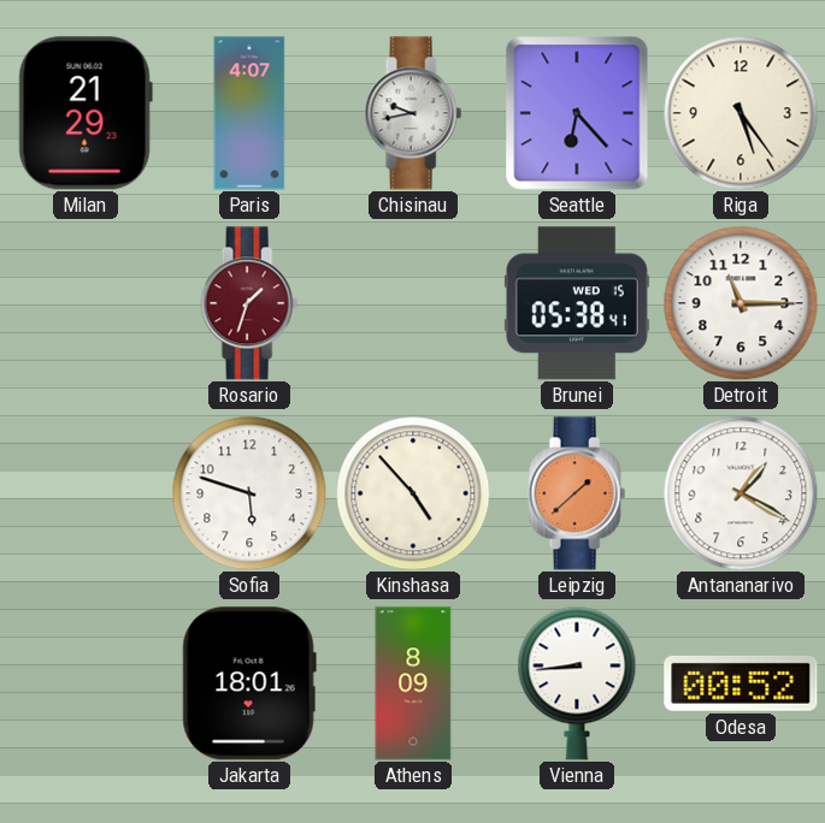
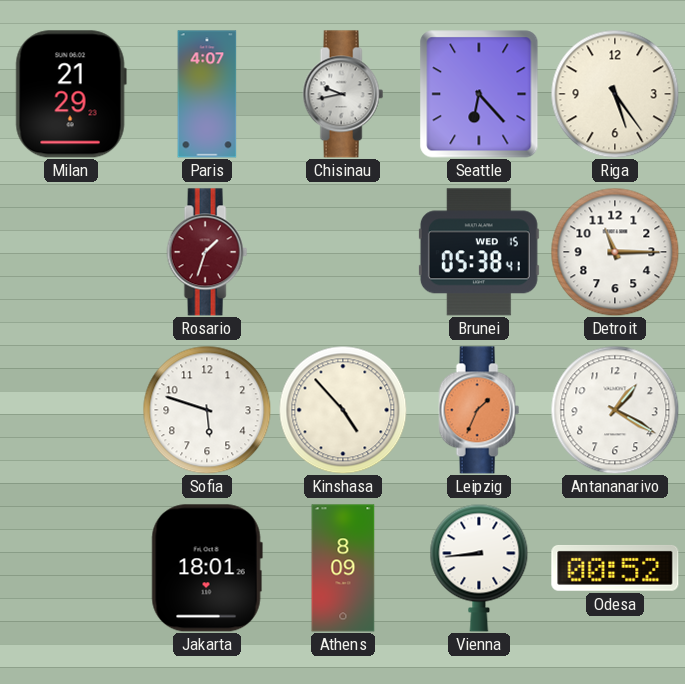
Leipzig: 1:38 -> 1:34 (479, 410)
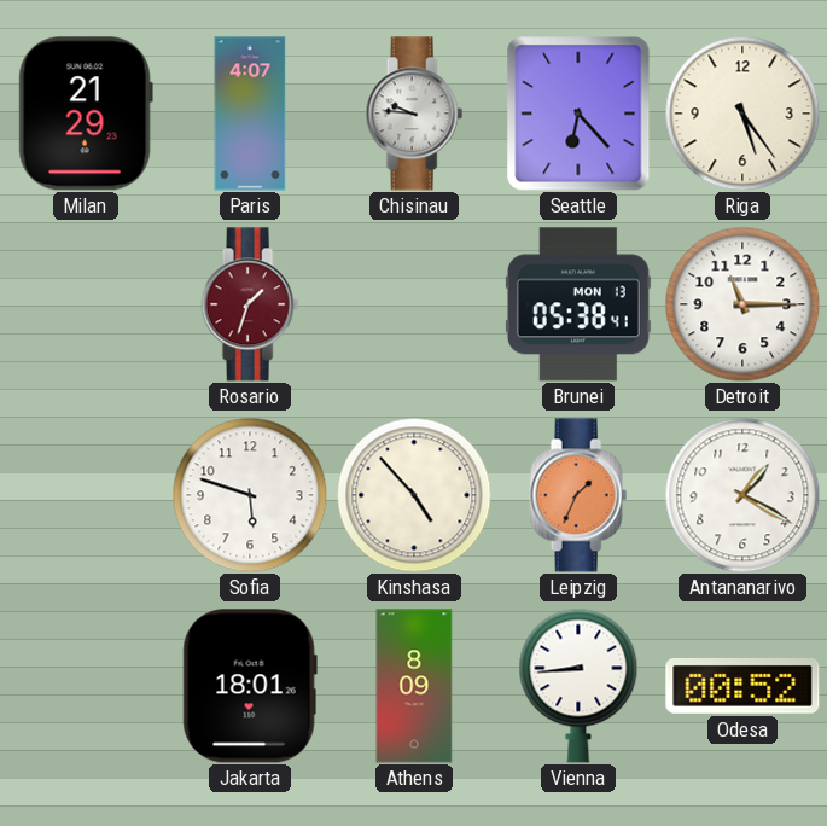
Chisinau: 9:43 -> 9:46 (414, 114)
Brunei date: WED 15 -> MON 13 (578, 304)
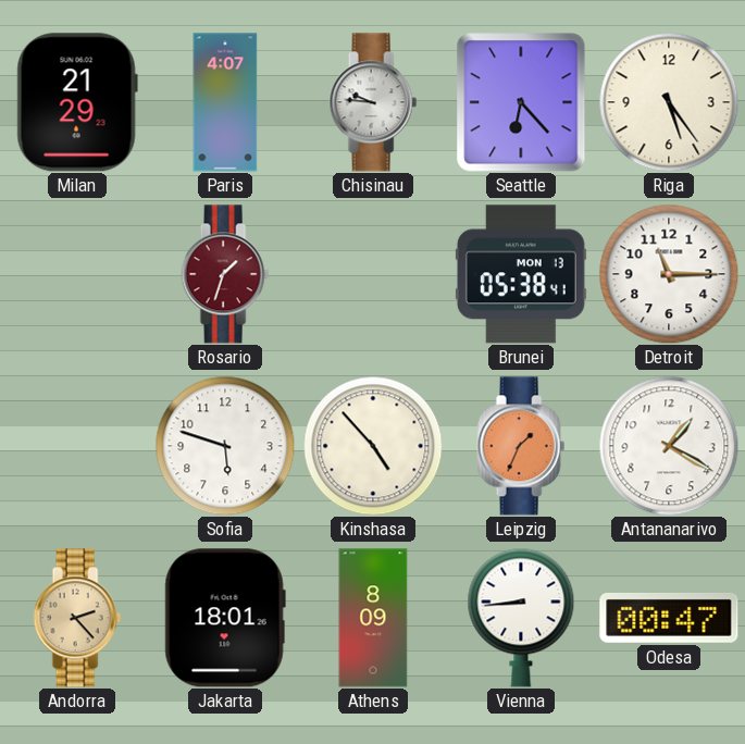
Andorra: none -> 2:23 (77, 618)
Odesa: 00:52 -> 00:47 (669, 618)
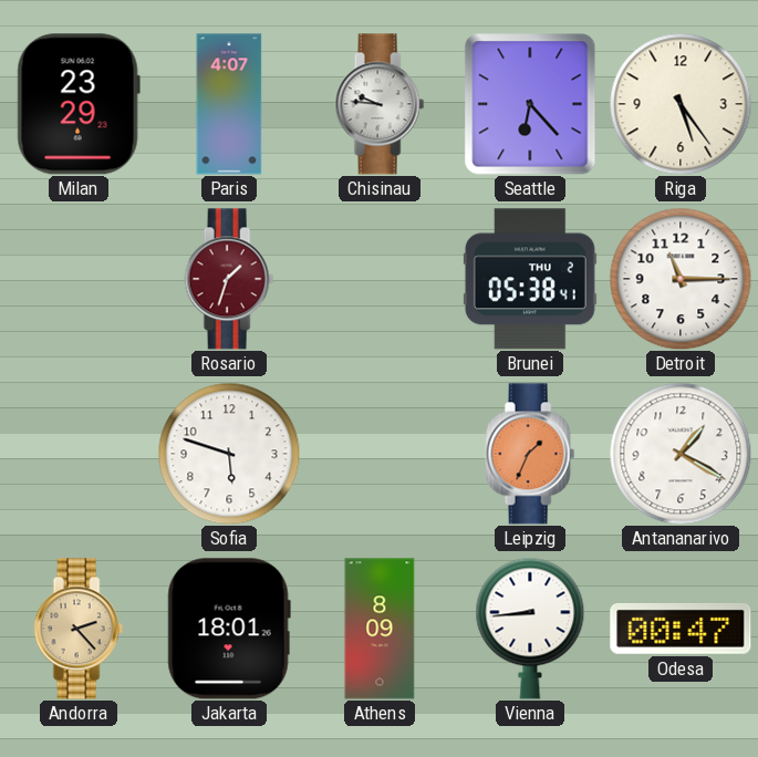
Milan: 21:29 -> 23:29 (79, 104)
Brunei date: MON 13 -> THU 2 (530, 279)
Kinshasa: 4:53 -> none (373, 446)
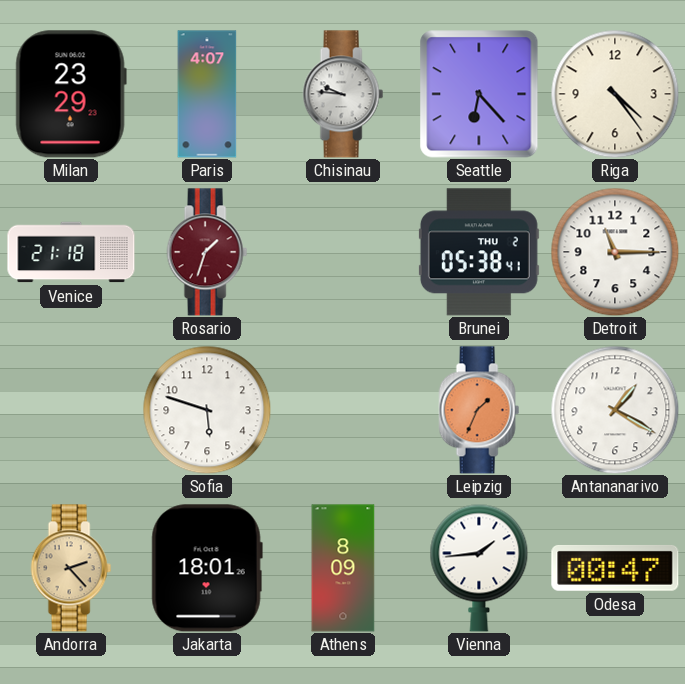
Riga: 5:24 -> 4:24 (615, 94)
Venice: none -> 21:18 (71, 252)
Vienna: 8:44 -> 1:44 (479, 568)
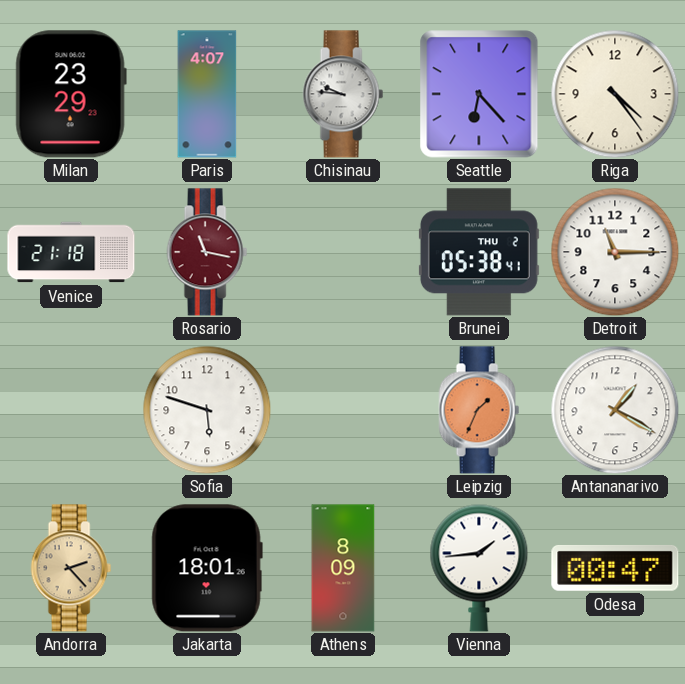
Rosario: 1:33 -> 11:17 (207, 252)
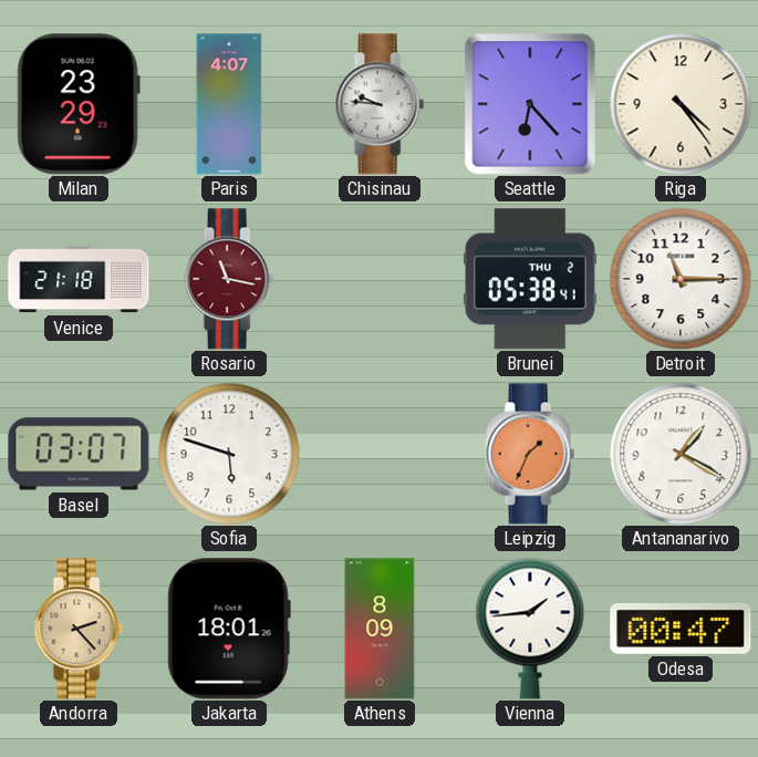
Basel: none -> 03:07 (79, 454)
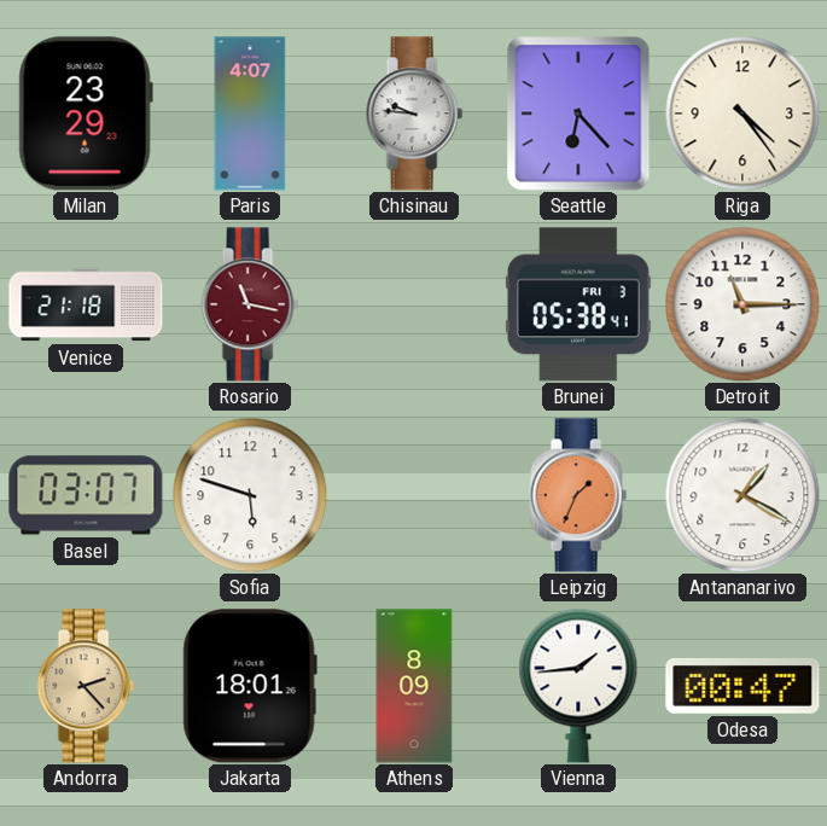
Brunei date: THU 2 -> FRI 3 (578, 304)
